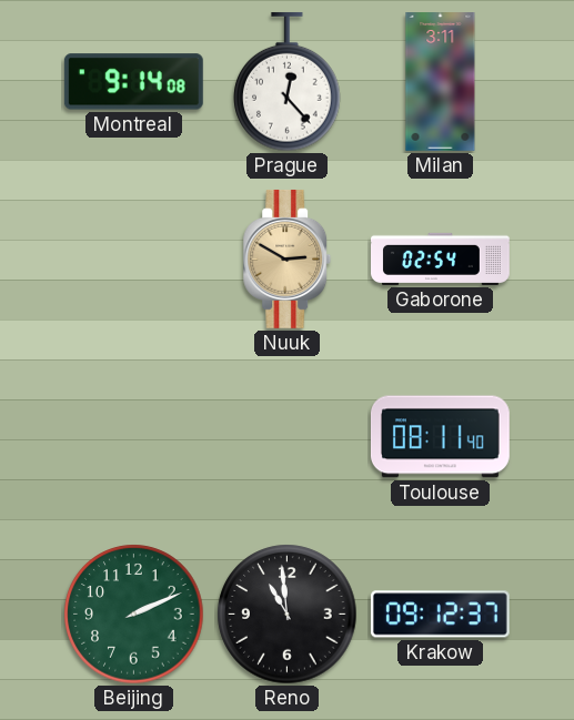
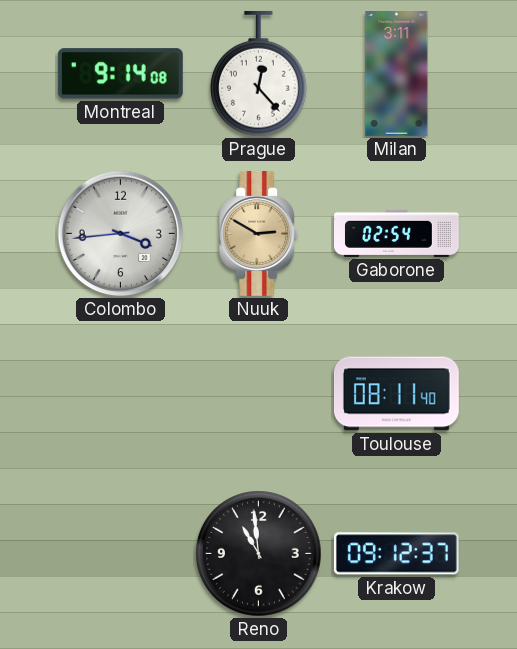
Colombo: none -> 3:44 (121, 234)
Beijing: 2:11 -> none (134, 615)
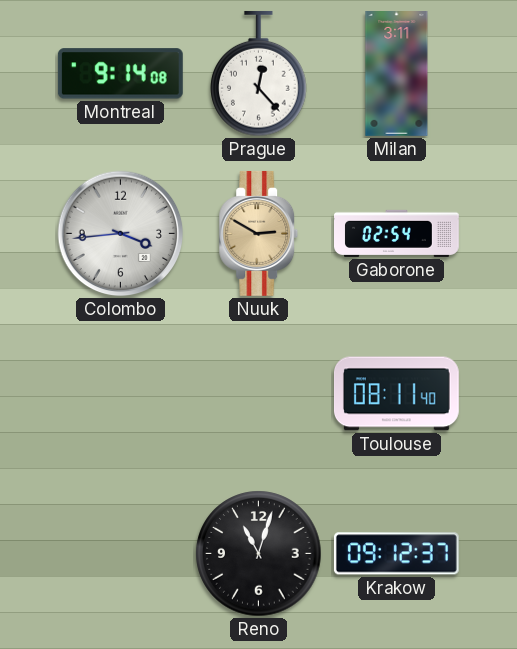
Reno: 10:59 -> 11:03 (259, 554)
